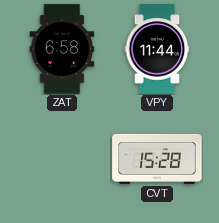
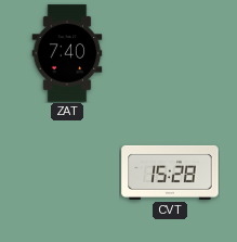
ZAT: 6:58 -> 7:40 (67, 53)
VPY: 11:44 -> none (157, 49)
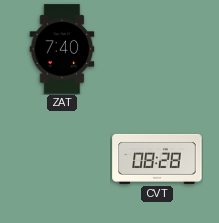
CVT: 15:28 -> 08:28 (157, 159)
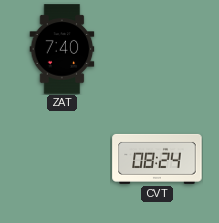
CVT: 08:28 -> 08:24 (157, 159)
